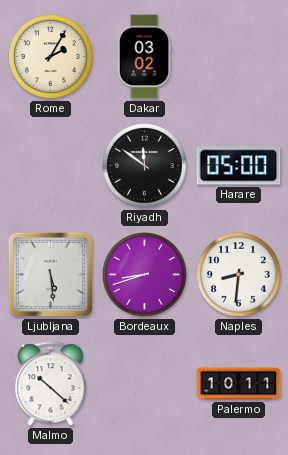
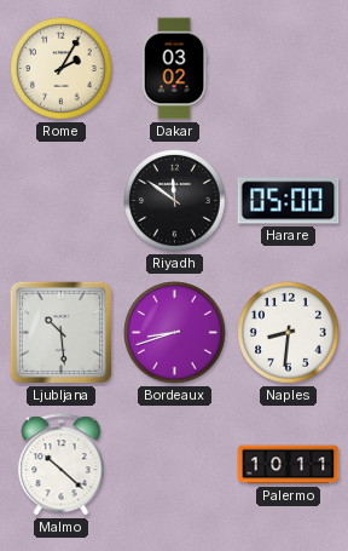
Ljubljana: 5:29 -> 10:29 (60, 332)
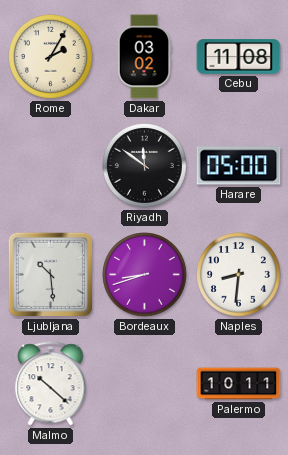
Cebu: none -> 11:08 (239, 57)
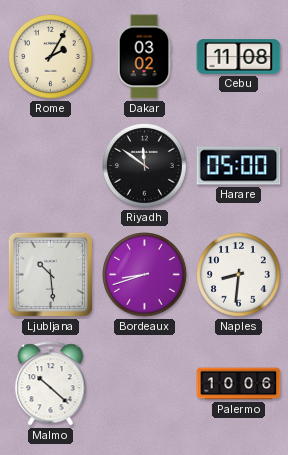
Palermo: 10:11 -> 10:06 (239, 384)
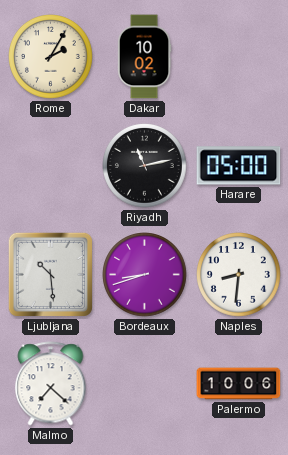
Dakar: 03:02 -> 10:02 (144, 57)
Cebu: 11:08 -> none (239, 57)
Riyadh: 11:51 -> 11:13 (145, 166)
Malmo: 10:22 -> 7:22 (51, 384)
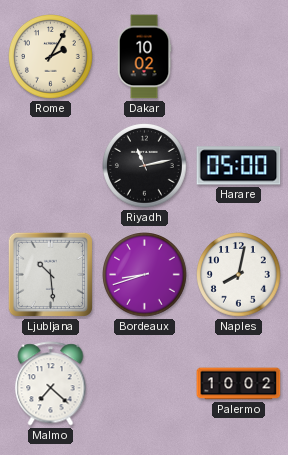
Naples: 8:31 -> 8:02 (239, 275)
Palermo: 10:06 -> 10:02 (239, 384)
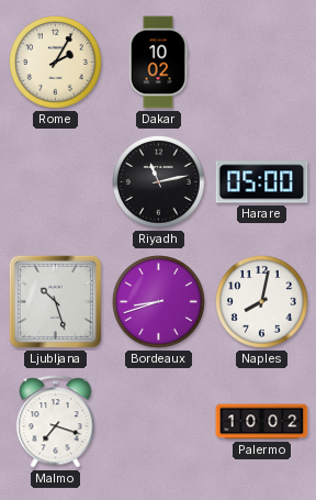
Ljubljana: 10:29 -> 10:27 (55, 301)
Malmo: 7:22 -> 7:18 (56, 422)
